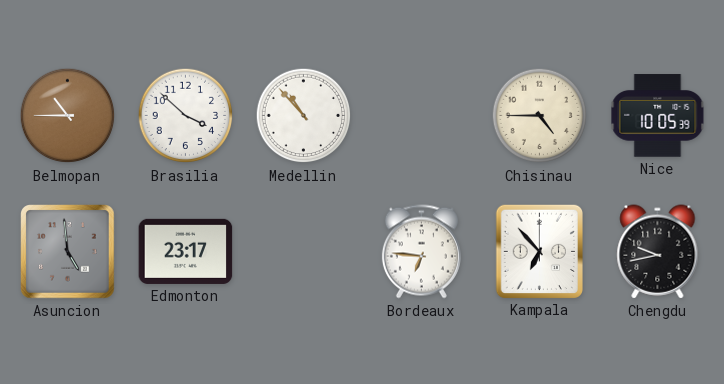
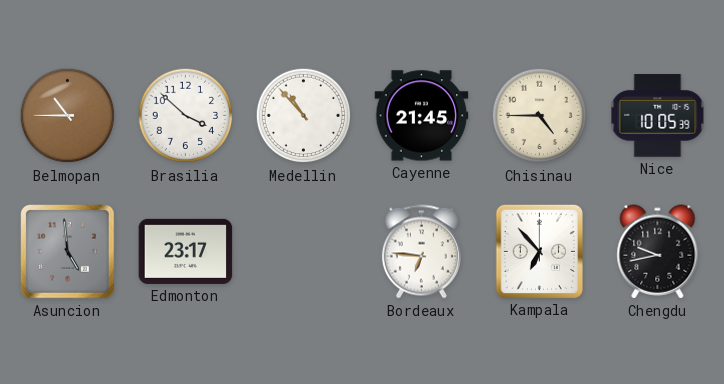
Cayenne: none -> 21:45 (422, 116)
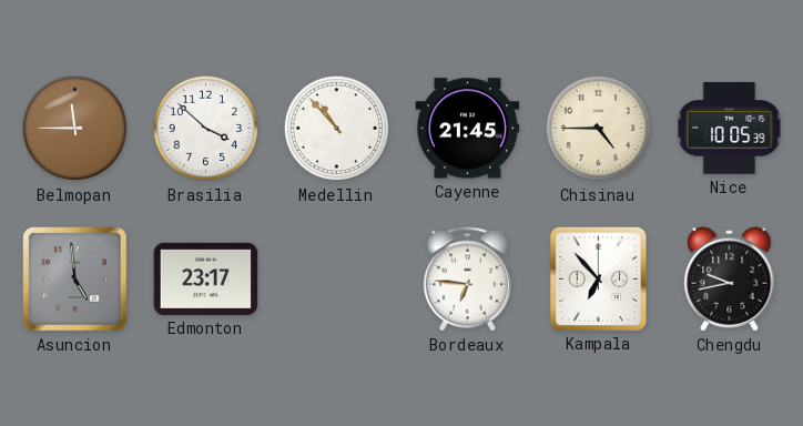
Belmopan: 10:45 -> 11:45 (75, 129)
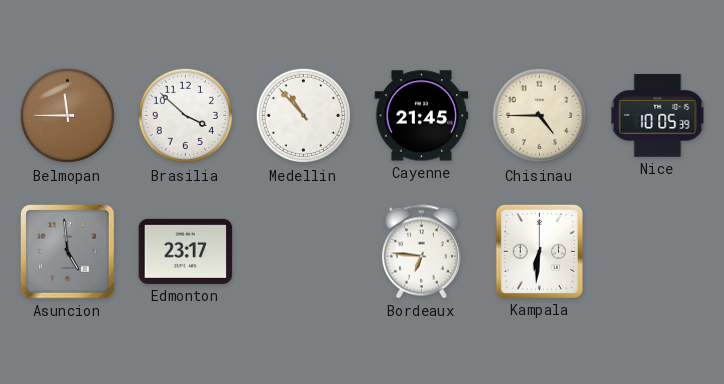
Kampala: 6:53 -> 6:31 (539, 251)
Chengdu: 9:43 -> none (730, 280)
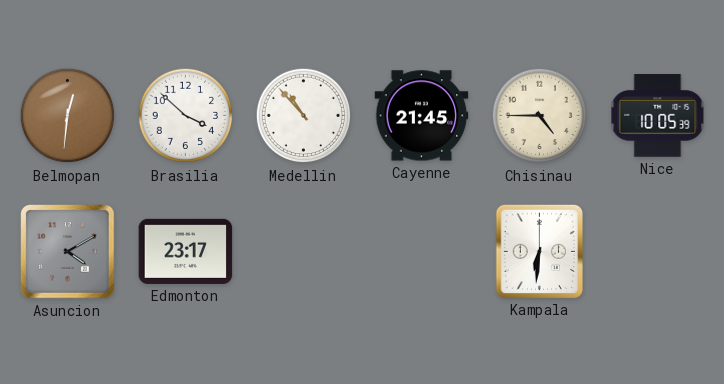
Belmopan: 11:45 -> 12:31 (68, 116)
Asuncion: 4:59 -> 4:10 (68, 252)
Bordeaux: 6:46 -> none (421, 252)
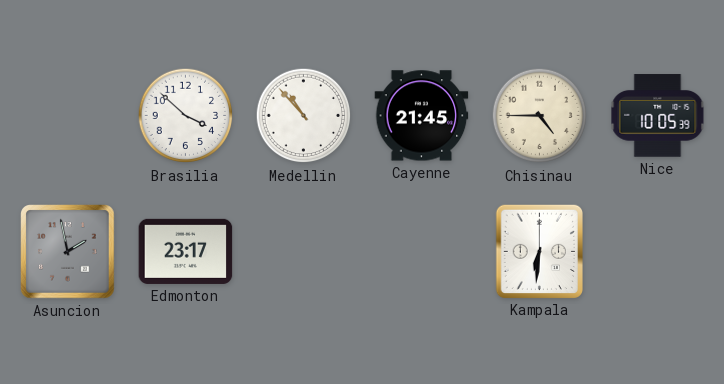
Belmopan: 12:31 -> none (68, 116)
Asuncion: 4:10 -> 1:58 (68, 252)
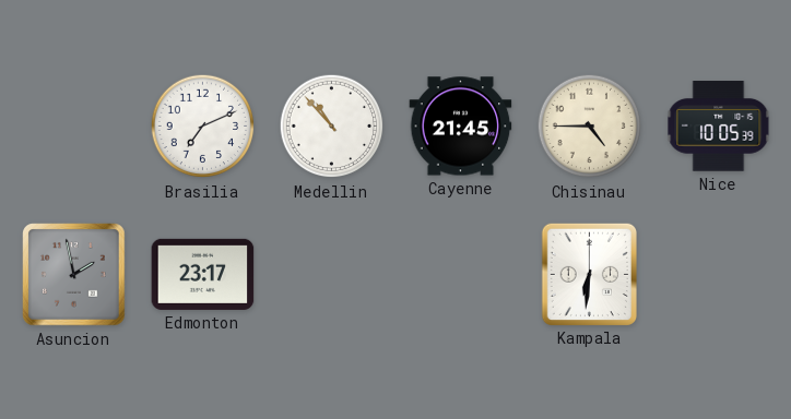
Brasilia: 3:52 -> 7:11 (203, 127)
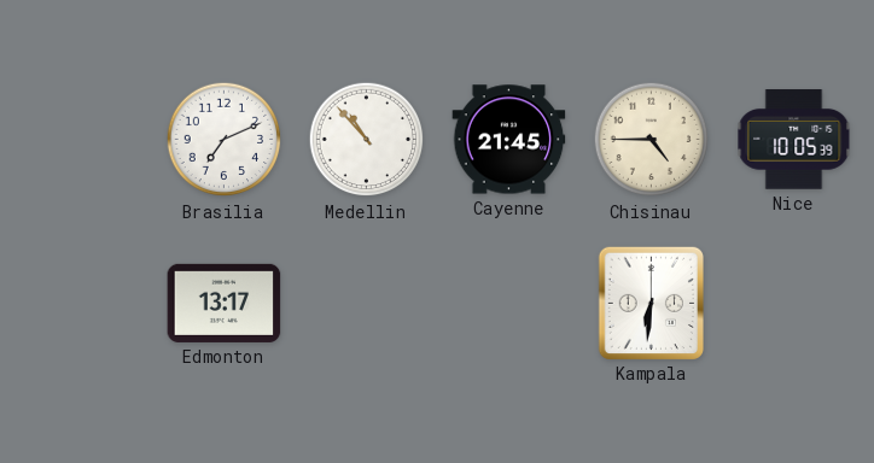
Asuncion: 1:58 -> none (74, 275)
Edmonton: 23:17 -> 13:17 (225, 303)
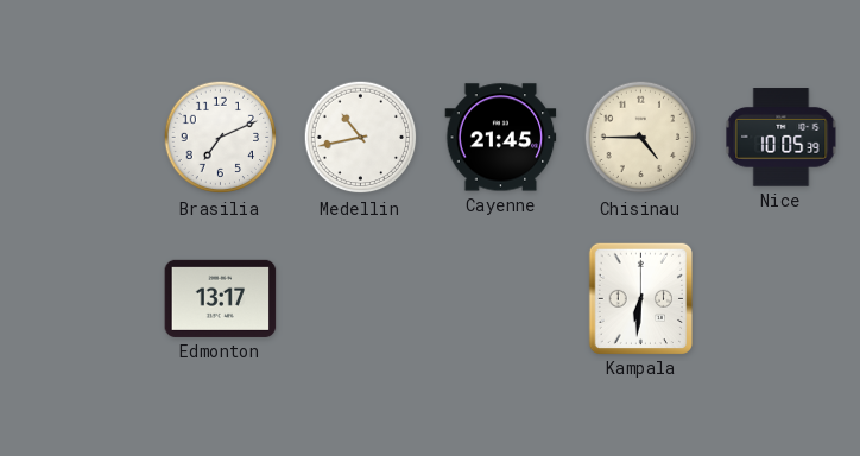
Medellin: 10:53 -> 10:43 (361, 138)
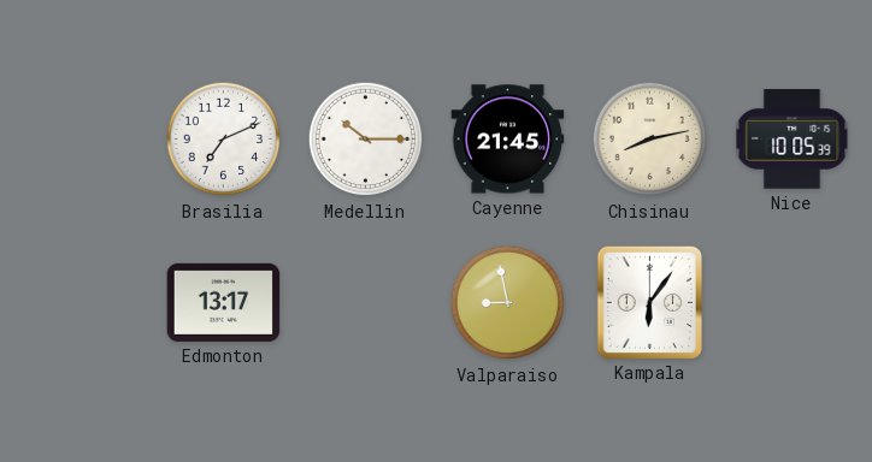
Medellin: 10:43 -> 10:15 (366, 140)
Chisinau: 4:45 -> 8:13 (650, 140)
Valparaiso: none -> 8:58 (508, 303)
Kampala: 6:31 -> 6:06 (649, 302)
